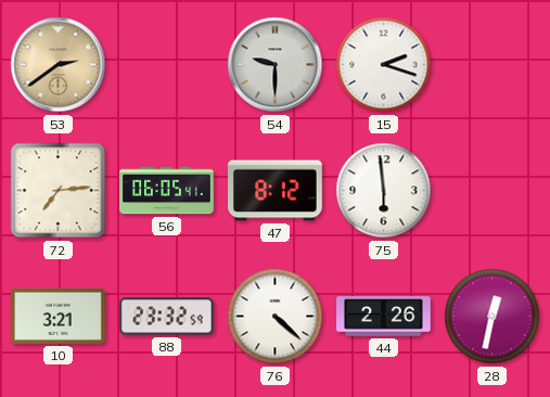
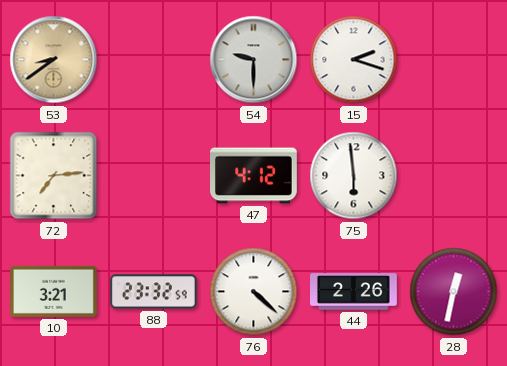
53: 2:39 -> 8:39 (54, 60)
56: 06:05 -> none (167, 191)
47: 8:12 -> 4:12 (254, 176)
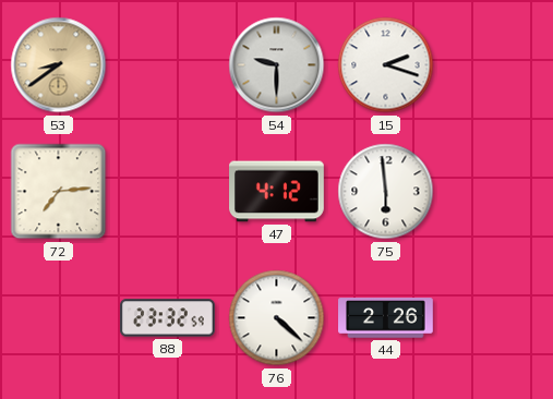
10: 3:21 -> none (54, 291)
28: 12:32 -> none (454, 292)
